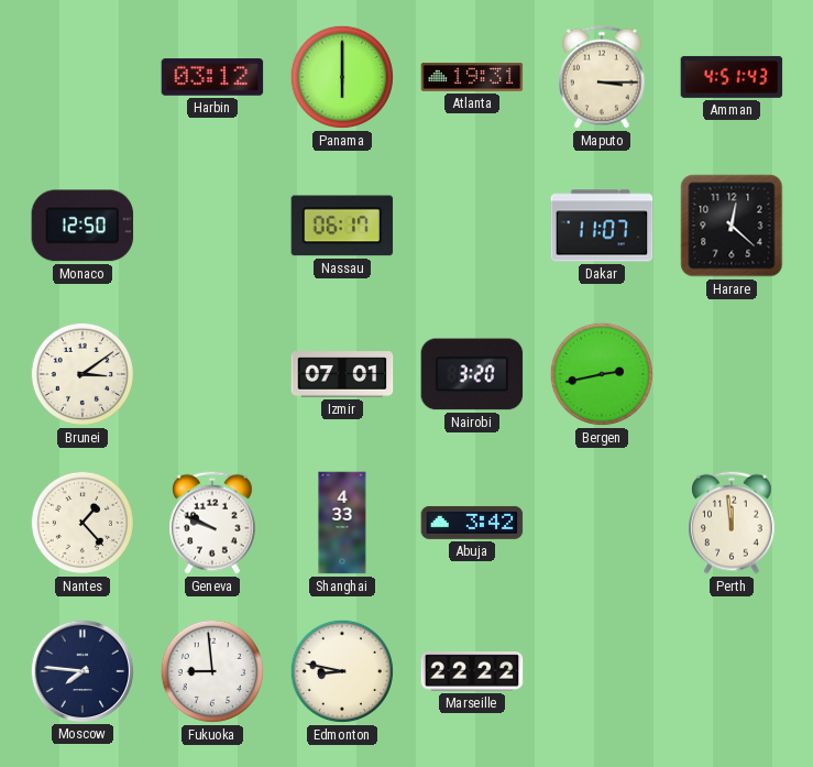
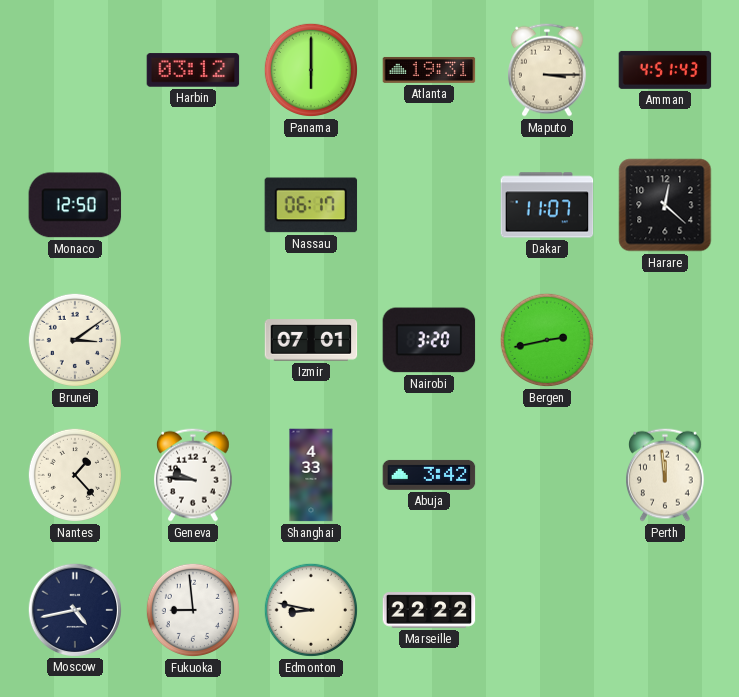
Geneva: 9:49 -> 9:46 (194, 475)
Moscow: 7:46 -> 4:43 (74, 609)
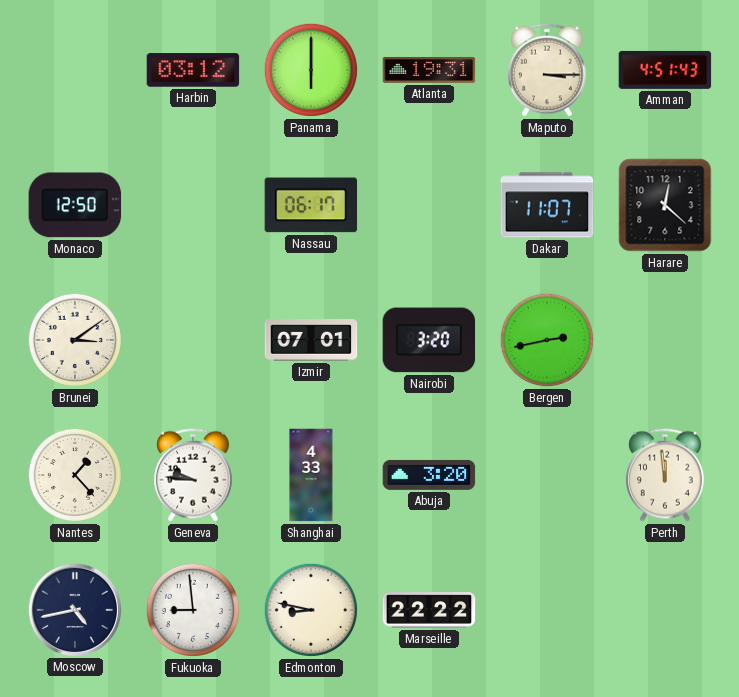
Abuja: 3:42 -> 3:20 (429, 475)
